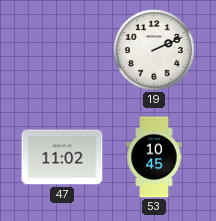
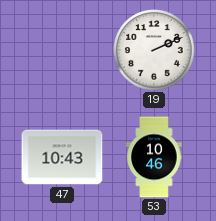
47: 11:02 -> 10:43 (62, 157)
53: 10:45 -> 10:46 (154, 157)
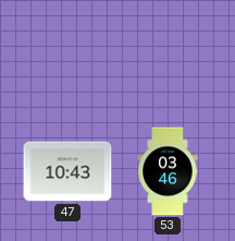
19: 2:11 -> none (154, 50)
53: 10:46 -> 03:46 (168, 171)
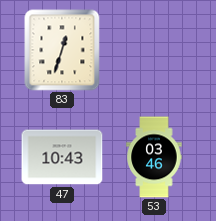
83: none -> 12:33 (62, 50)
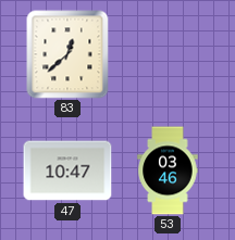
83: 12:33 -> 12:38 (67, 54)
47: 10:43 -> 10:47 (67, 170)
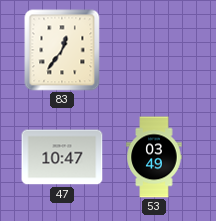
83: 12:38 -> 12:36 (62, 50)
53: 03:46 -> 03:49 (154, 157)
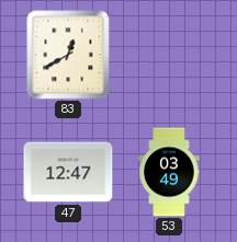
83: 12:36 -> 12:40 (68, 55)
47: 10:47 -> 12:47 (68, 172)
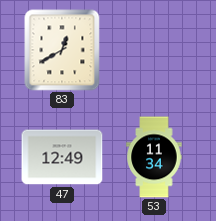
47: 12:47 -> 12:49 (62, 157)
53: 03:49 -> 11:34 (154, 157)
